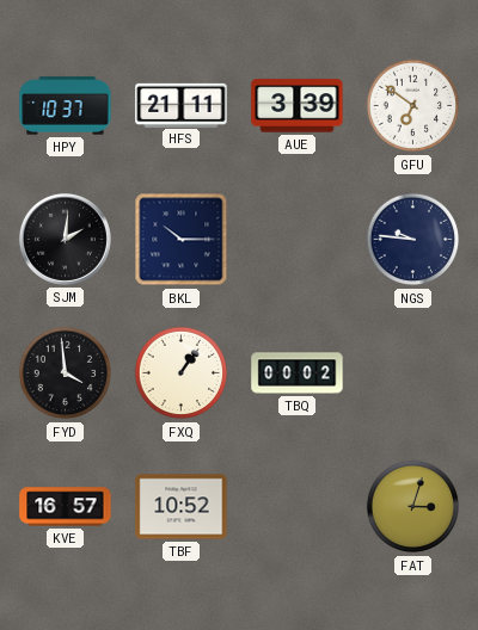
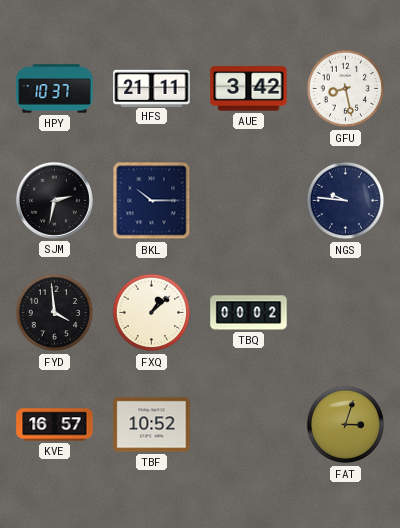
AUE: 3:39 -> 3:42 (249, 89)
GFU: 6:51 -> 8:28 (346, 89)
SJM: 2:01 -> 2:32 (54, 200)
FXQ: 1:06 -> 1:08 (152, 313)
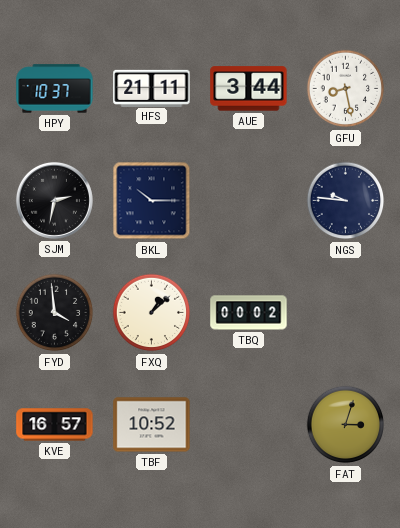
AUE: 3:42 -> 3:44 (249, 89)
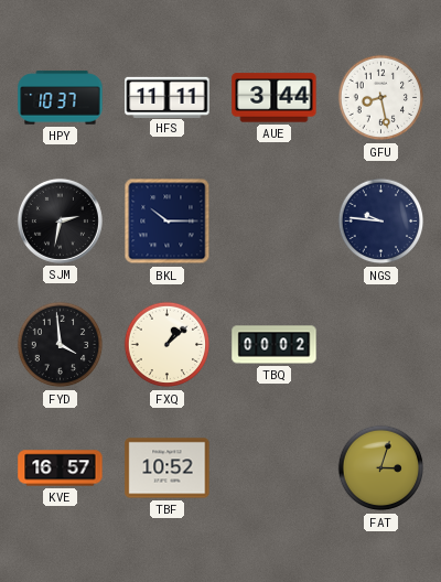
HFS: 21:11 -> 11:11 (168, 97)
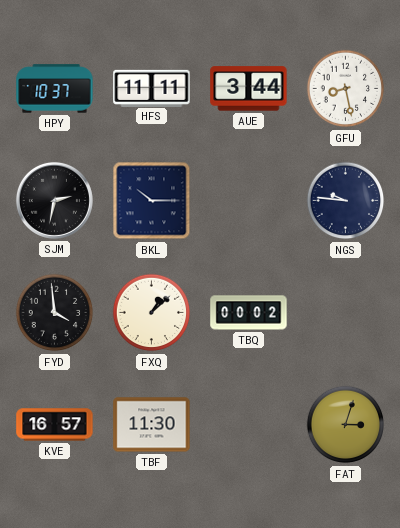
TBF: 10:52 -> 11:30 (152, 425)
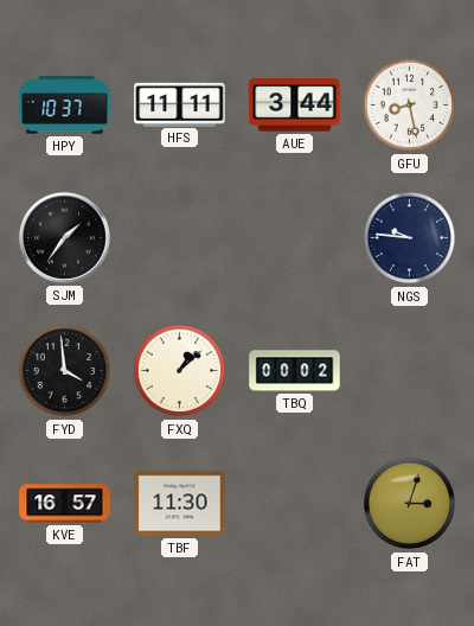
SJM: 2:32 -> 1:36 (64, 237)
BKL: 10:15 -> none (152, 201)
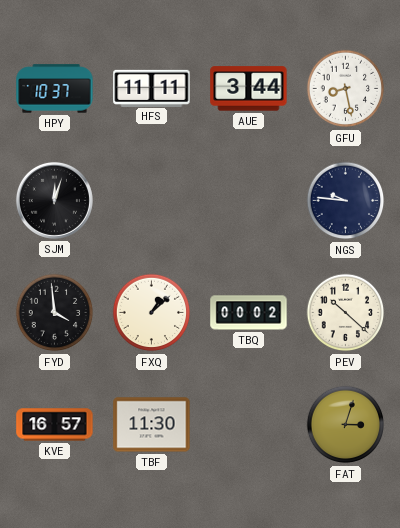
SJM: 1:36 -> 12:03 (54, 200)
PEV: none -> 10:22 (346, 313)
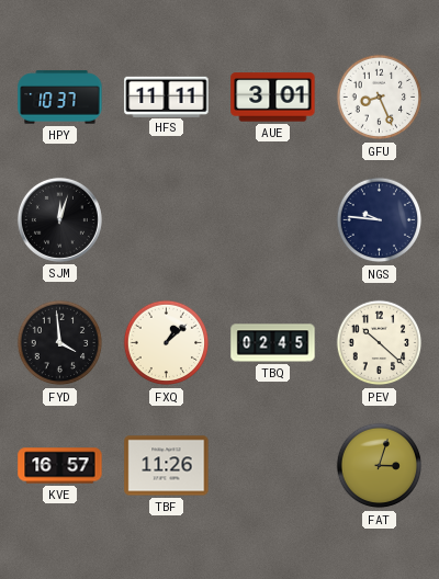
AUE: 3:44 -> 3:01 (273, 98)
GFU: 8:28 -> 8:26 (380, 98)
TBQ: 00:02 -> 02:45 (273, 343)
TBF: 11:30 -> 11:26 (167, 466)
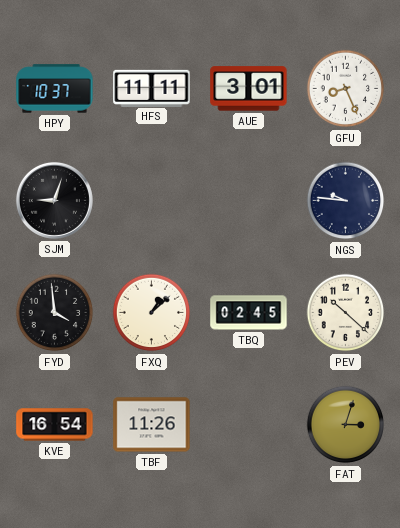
SJM: 12:03 -> 9:03 (54, 200)
KVE: 16:57 -> 16:54 (55, 425)
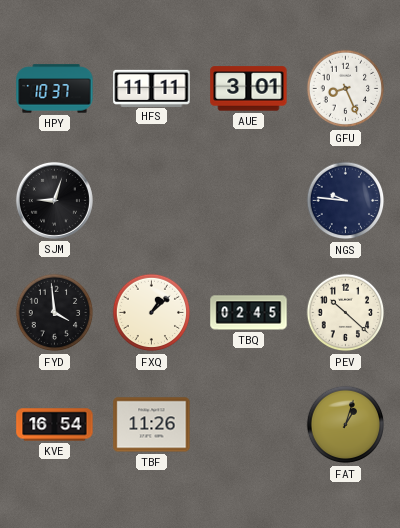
FAT: 3:03 -> 1:03 (346, 425)
